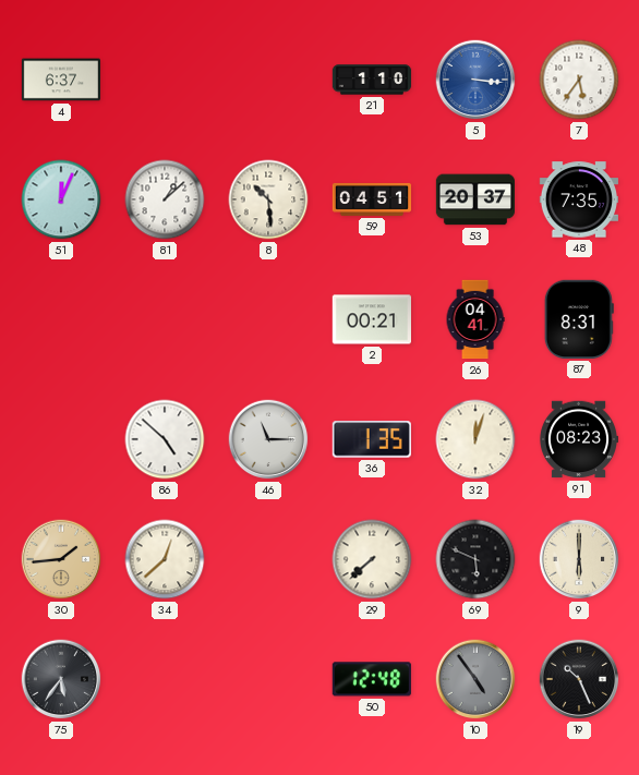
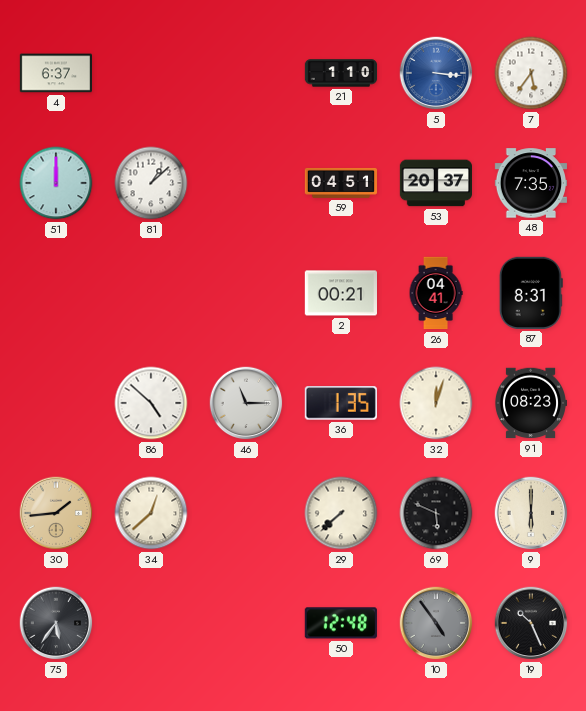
51: 12:04 -> 12:00 (56, 183)
8: 10:29 -> none (268, 199)
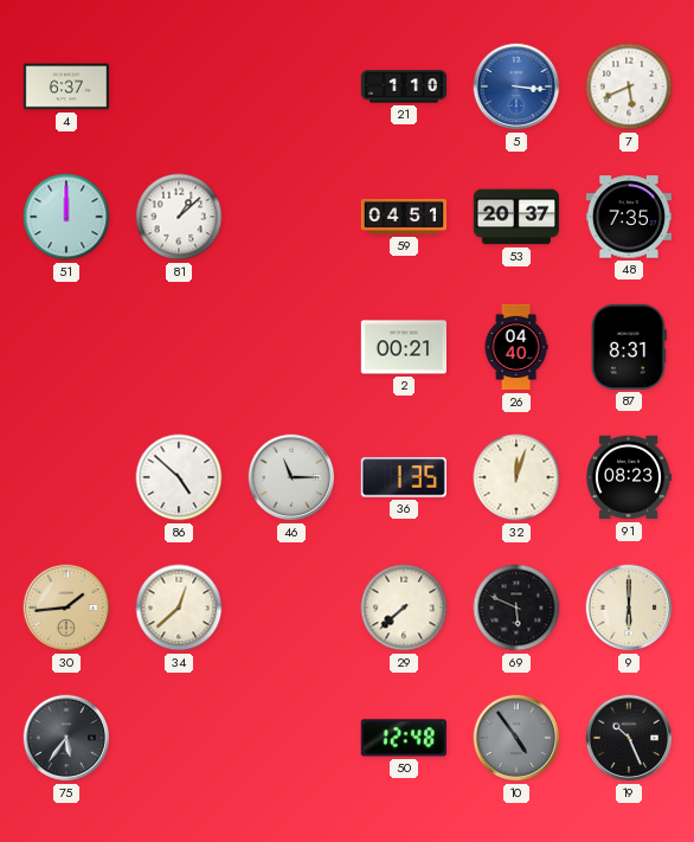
7: 5:36 -> 5:41 (629, 86)
26: 04:41 -> 04:40 (516, 347)
